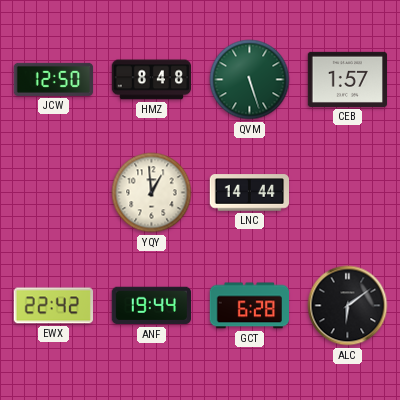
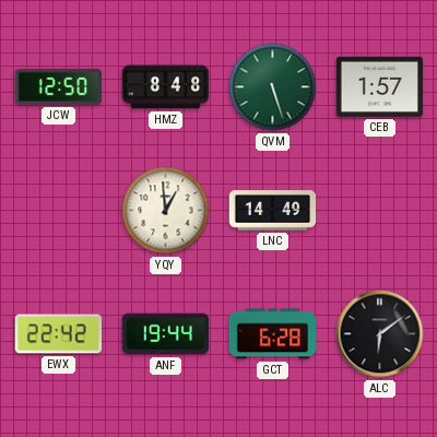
LNC: 14:44 -> 14:49 (272, 211)
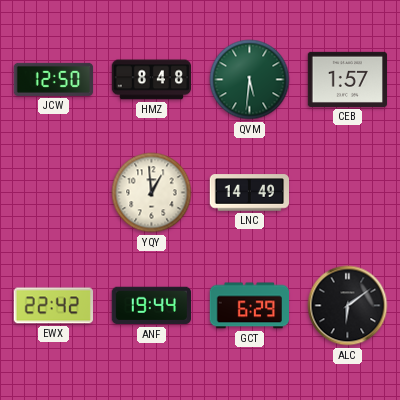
QVM: 5:27 -> 5:31 (250, 80)
GCT: 6:28 -> 6:29 (249, 306)
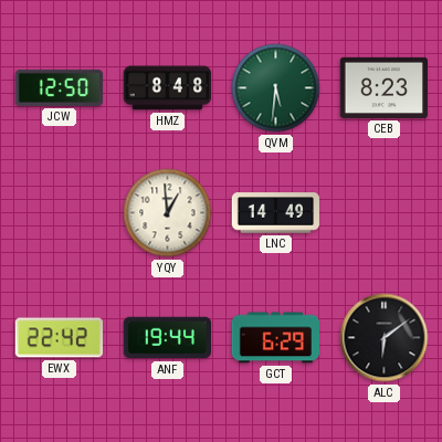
CEB: 1:57 -> 8:23 (385, 87)
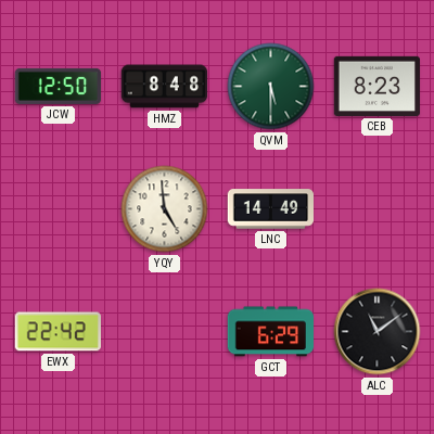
QVM: 5:31 -> 5:30 (271, 87)
YQY: 12:59 -> 4:59 (165, 209)
ANF: 19:44 -> none (167, 338)
ALC: 6:09 -> 11:09 (378, 332)
